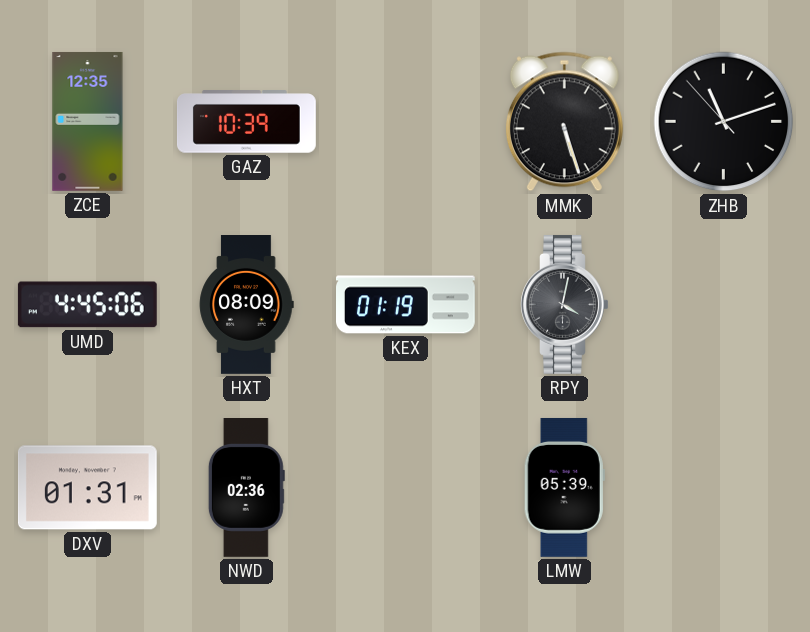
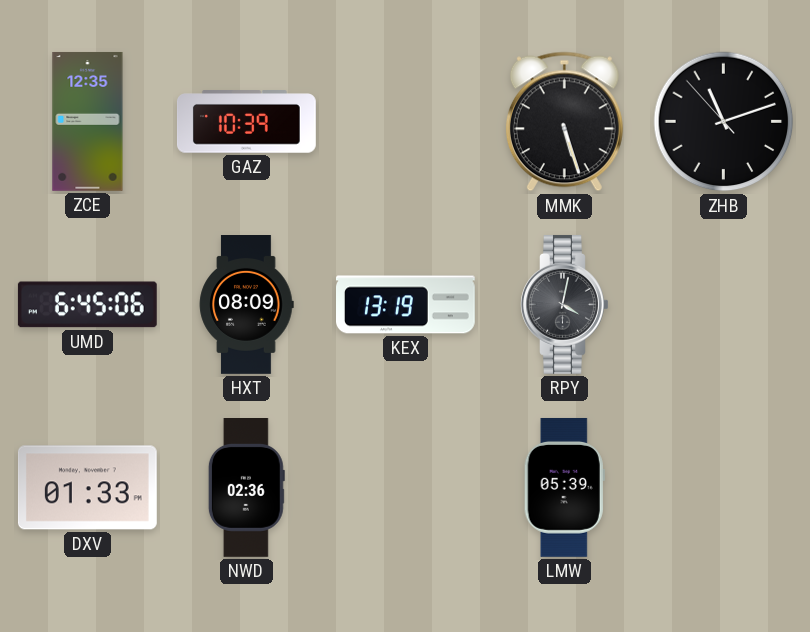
UMD: 4:45 -> 6:45 (87, 305)
KEX: 01:19 -> 13:19 (406, 305)
DXV: 01:31 -> 01:33 (87, 488)
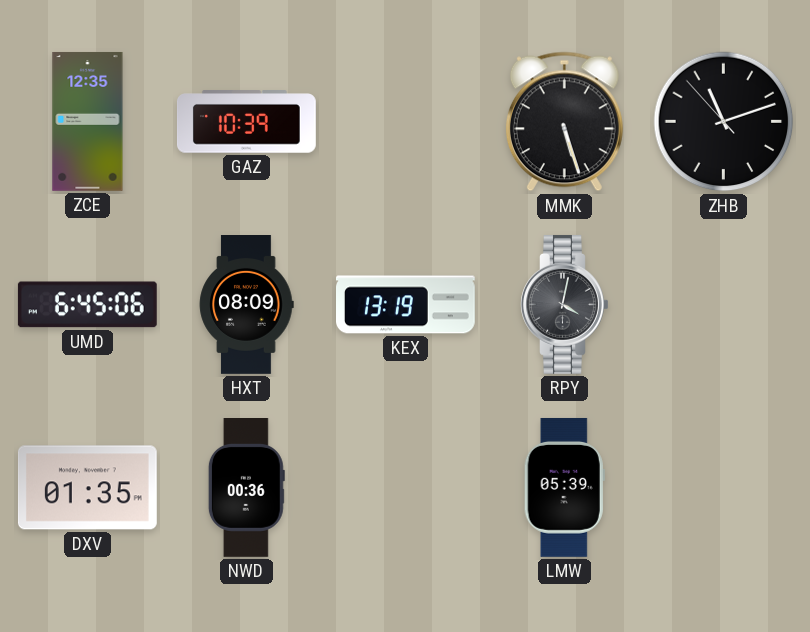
DXV: 01:33 -> 01:35 (87, 488)
NWD: 02:36 -> 00:36 (246, 488)
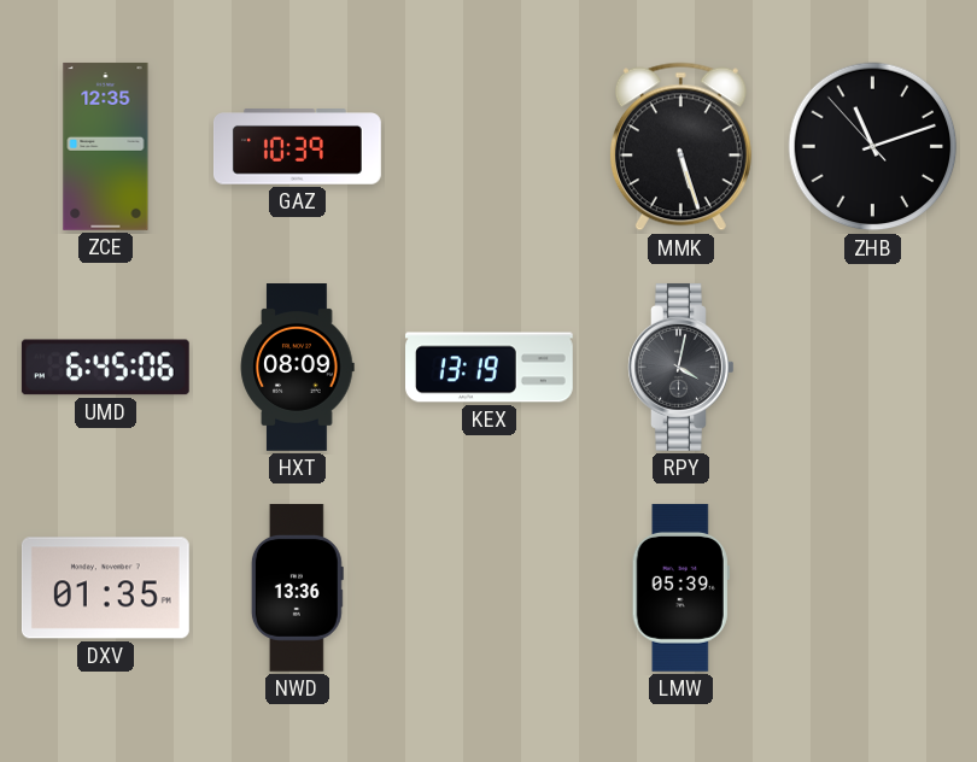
NWD: 00:36 -> 13:36 (297, 588)
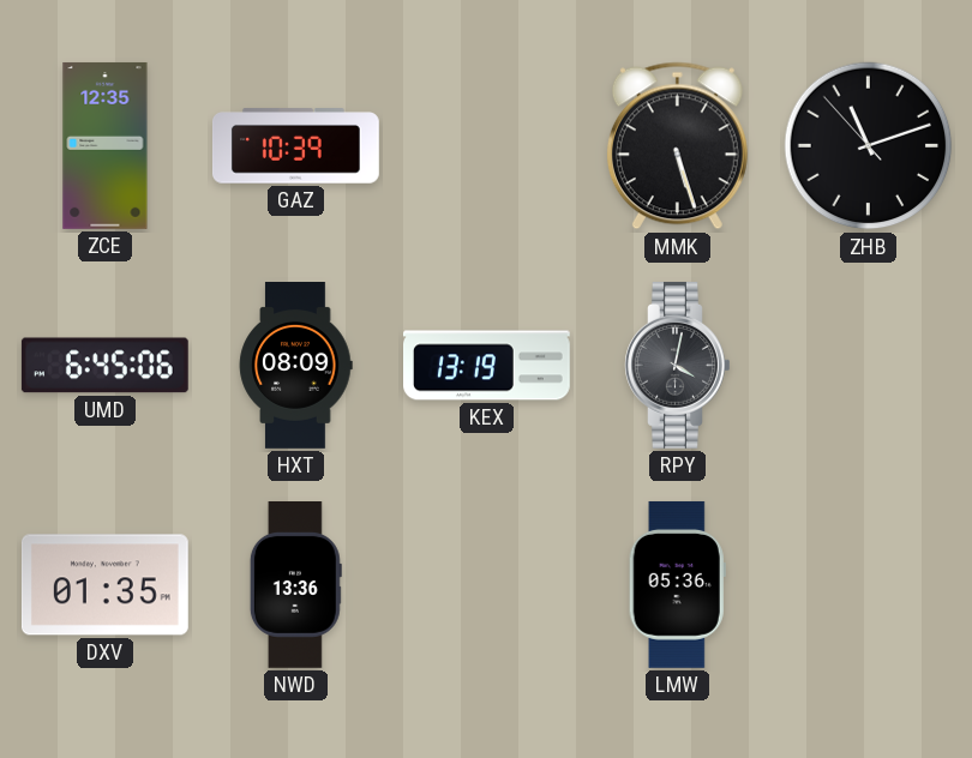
LMW: 05:39 -> 05:36 (677, 584)
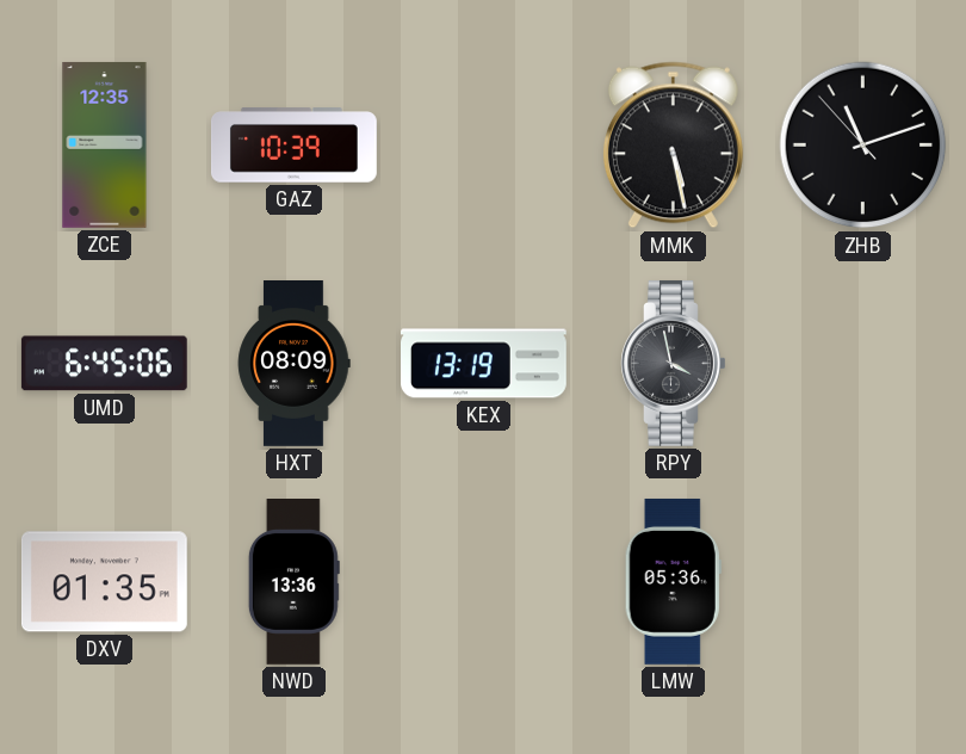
MMK: 5:27 -> 5:28 (673, 146)
RPY: 4:02 -> 3:58 (674, 363)
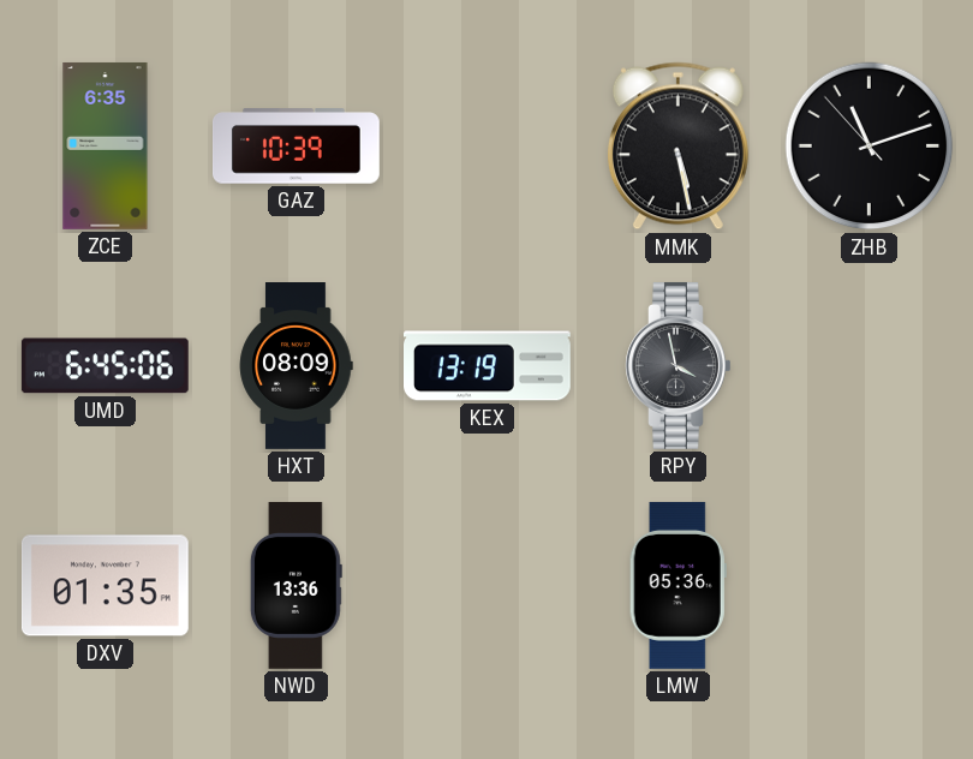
ZCE: 12:35 -> 6:35 (106, 147)
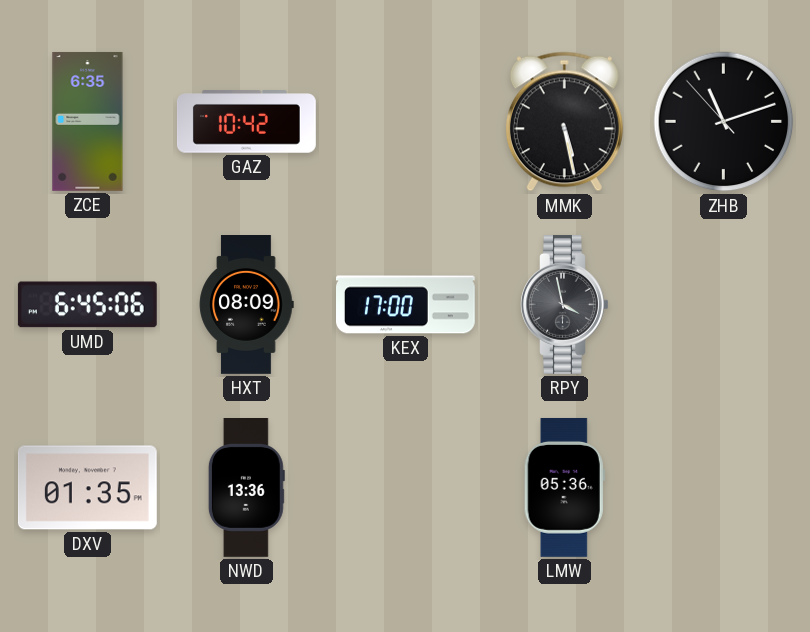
GAZ: 10:39 -> 10:42 (246, 122)
KEX: 13:19 -> 17:00 (406, 305)
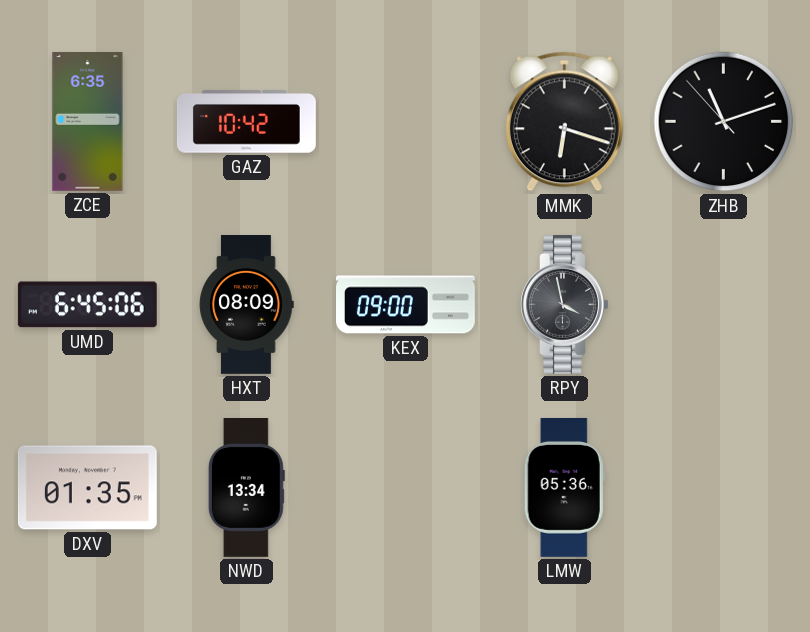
MMK: 5:28 -> 6:18 (564, 122)
KEX: 17:00 -> 09:00 (406, 305)
NWD: 13:36 -> 13:34 (246, 488)
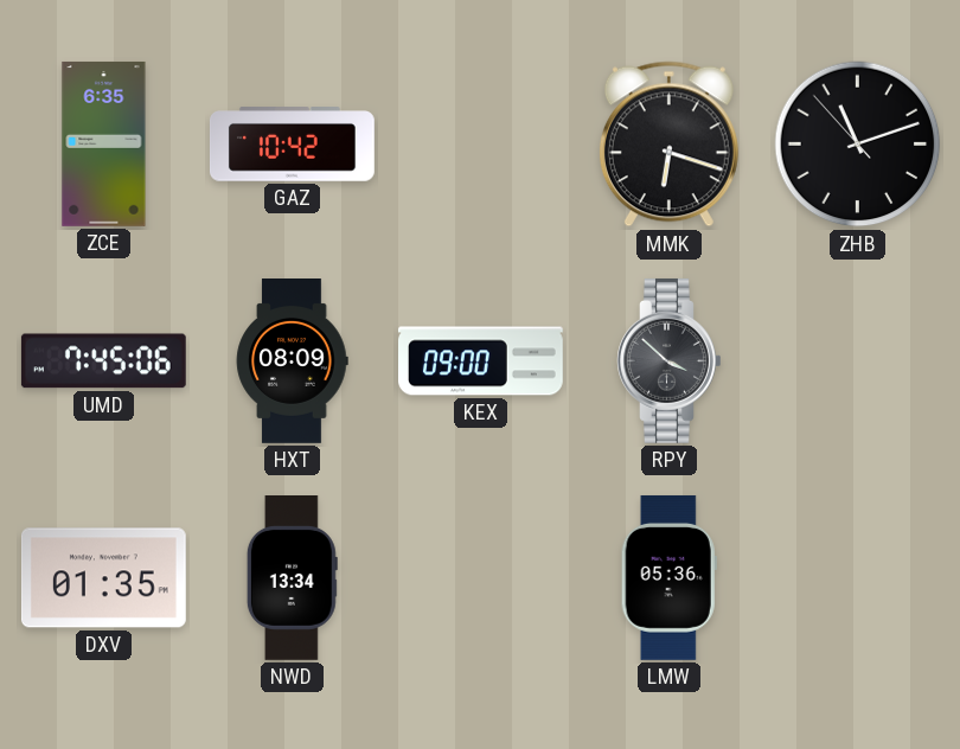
UMD: 6:45 -> 7:45 (103, 361)
RPY: 3:58 -> 3:52 (670, 360)
